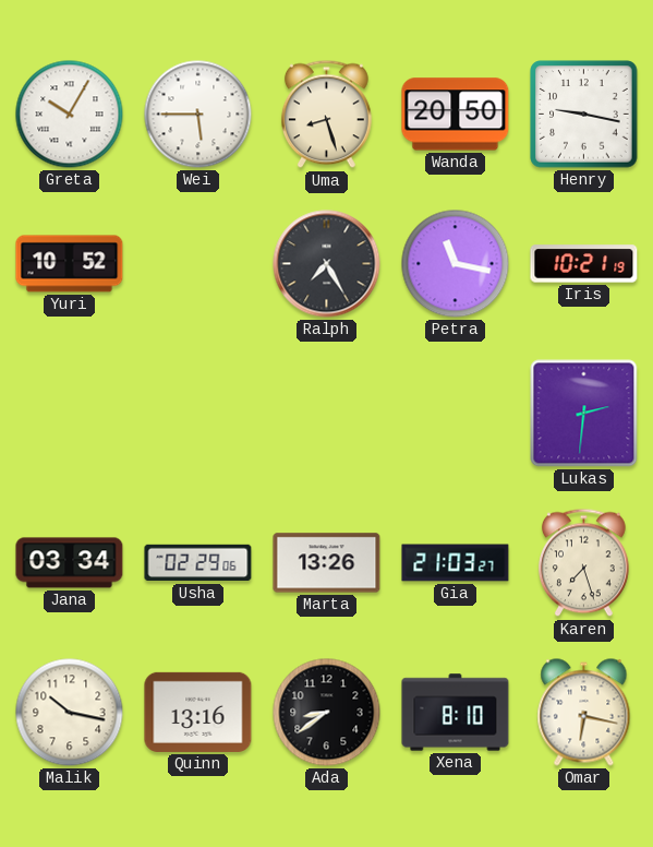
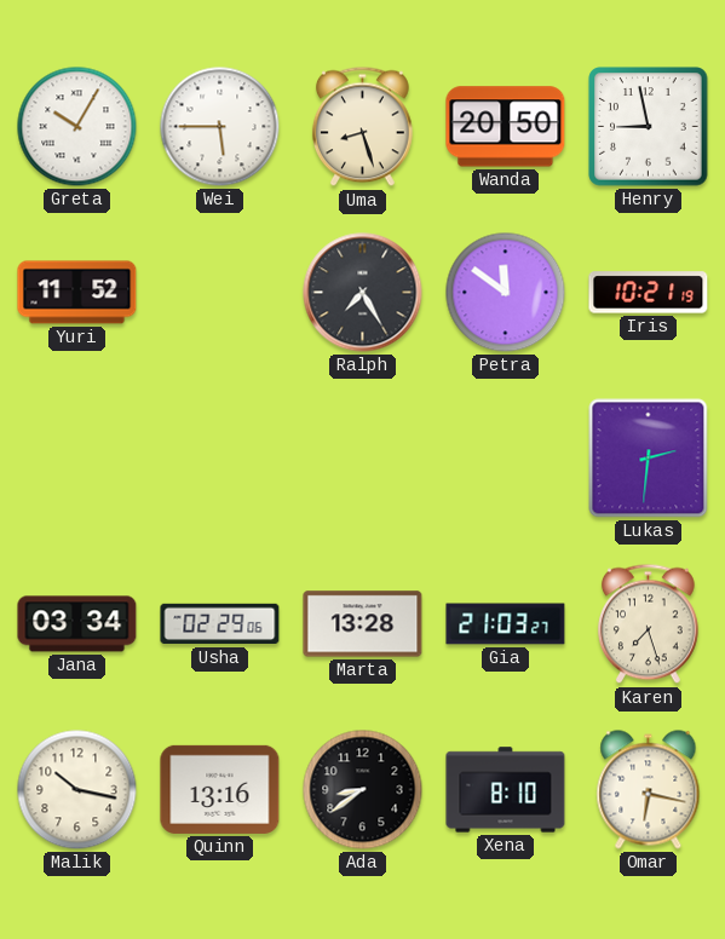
Henry: 9:17 -> 8:58 (649, 127)
Yuri: 10:52 -> 11:52 (77, 293)
Petra: 11:17 -> 11:51 (506, 293)
Marta: 13:26 -> 13:28 (363, 624)
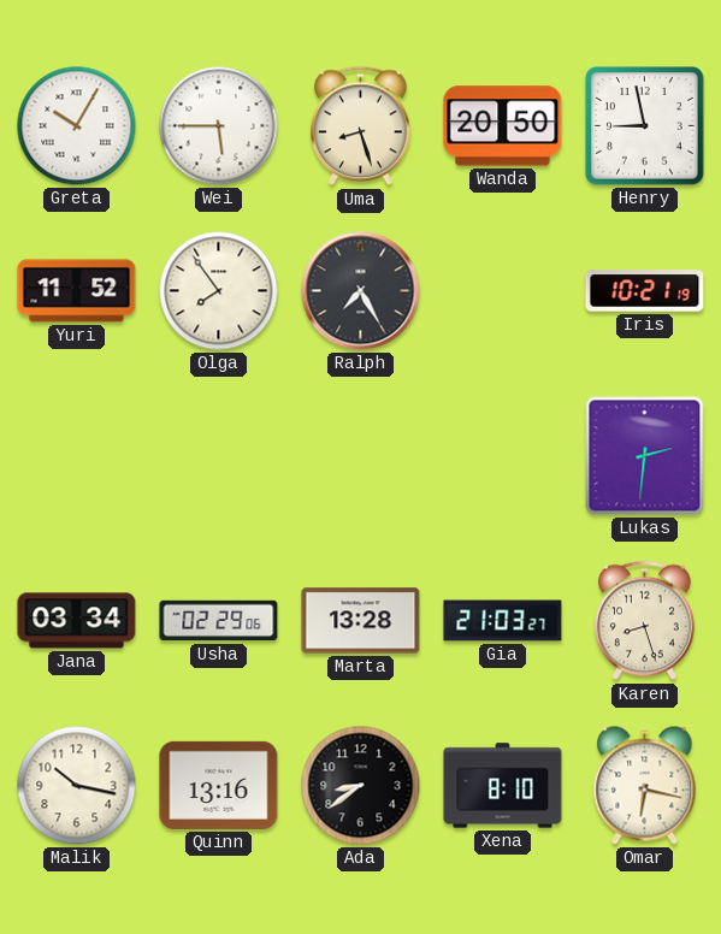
Olga: none -> 7:54 (219, 291)
Petra: 11:51 -> none (506, 293)
Karen: 7:27 -> 8:27 (645, 621)
